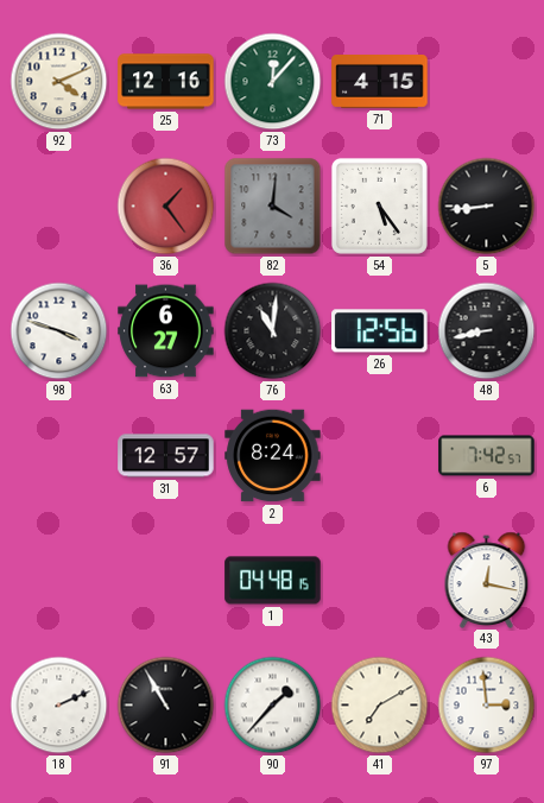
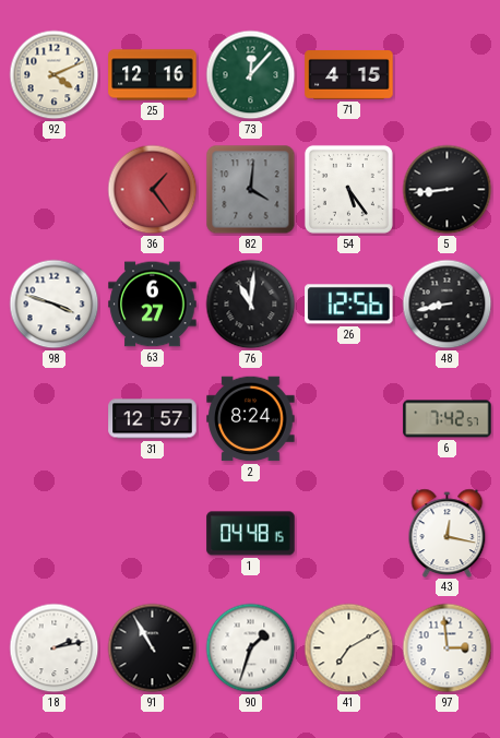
18: 2:11 -> 2:13 (55, 648)
90: 1:37 -> 1:33 (251, 648)
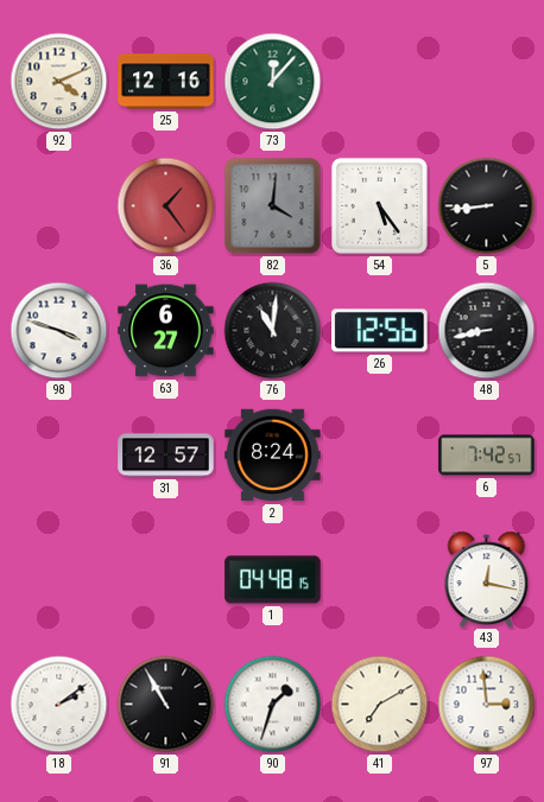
71: 4:15 -> none (349, 75)
18: 2:13 -> 2:09 (59, 705)
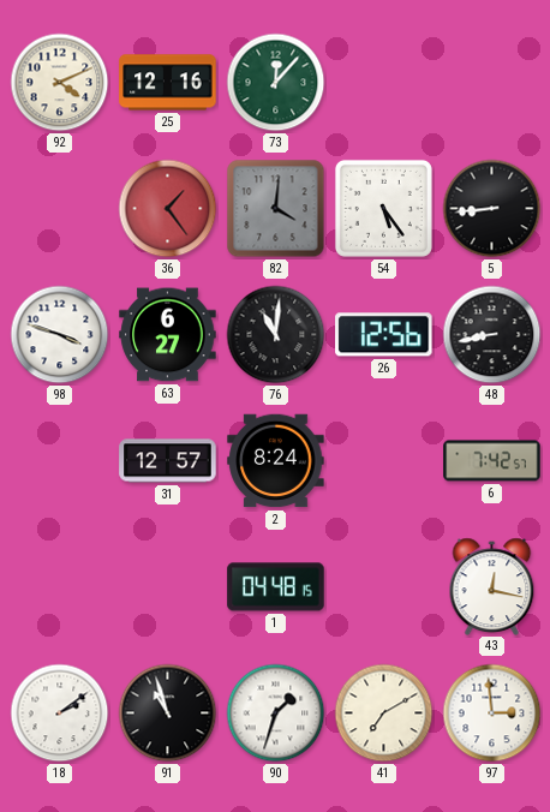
91: 10:55 -> 10:57 (168, 714)
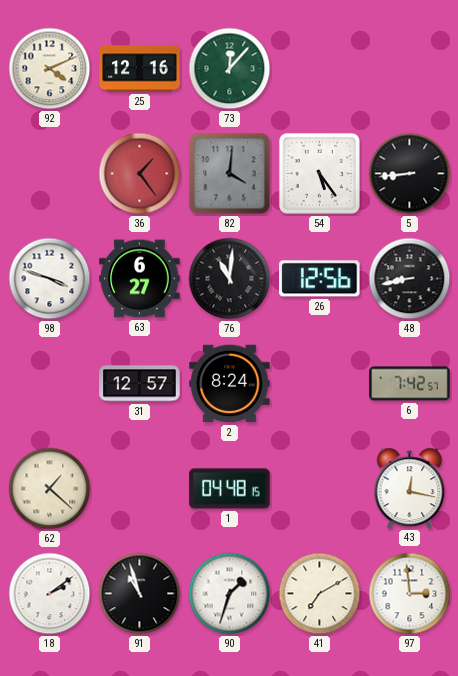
62: none -> 1:22 (50, 489)
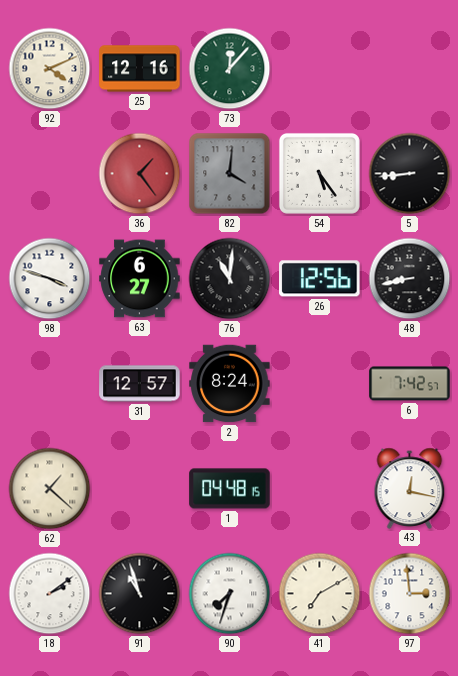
90: 1:33 -> 7:33 (230, 594)
